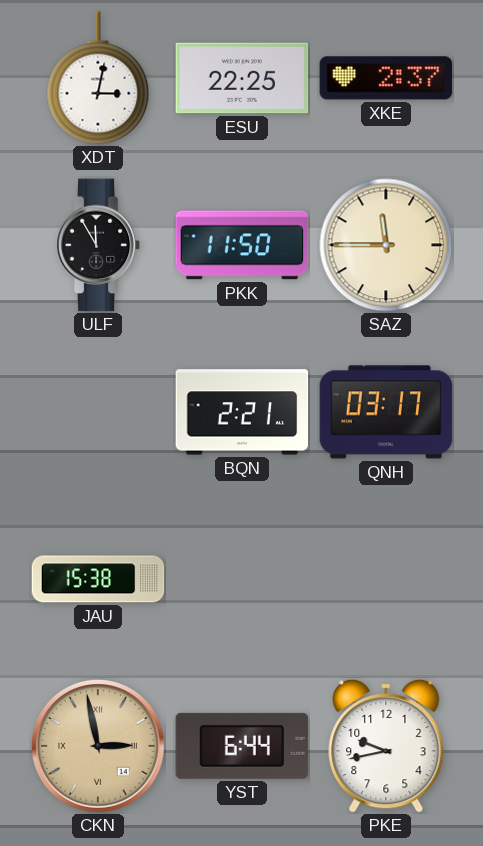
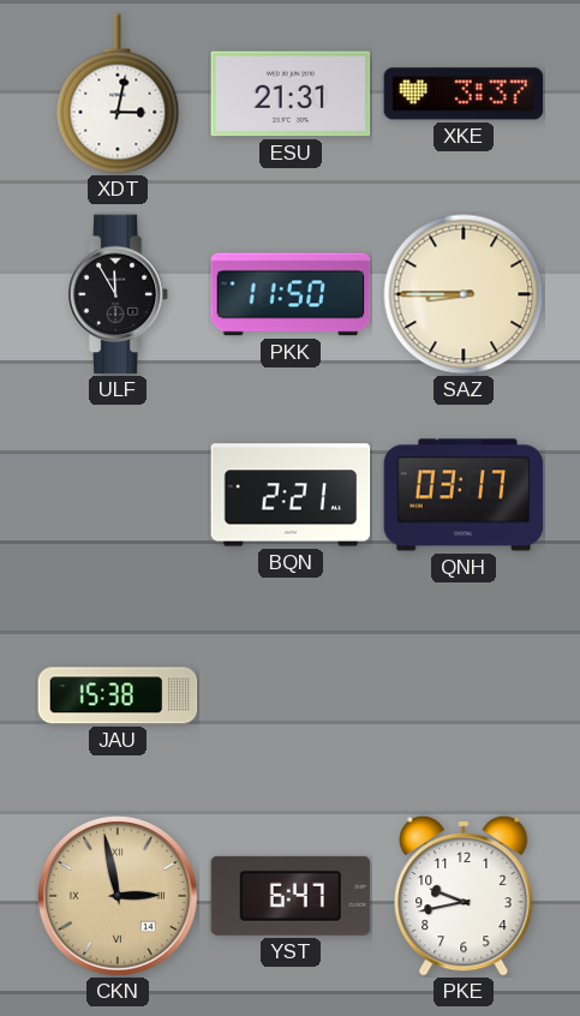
ESU: 22:25 -> 21:31 (291, 94)
XKE: 2:37 -> 3:37 (464, 94)
SAZ: 11:45 -> 8:45 (464, 294)
YST: 6:44 -> 6:47 (291, 896)
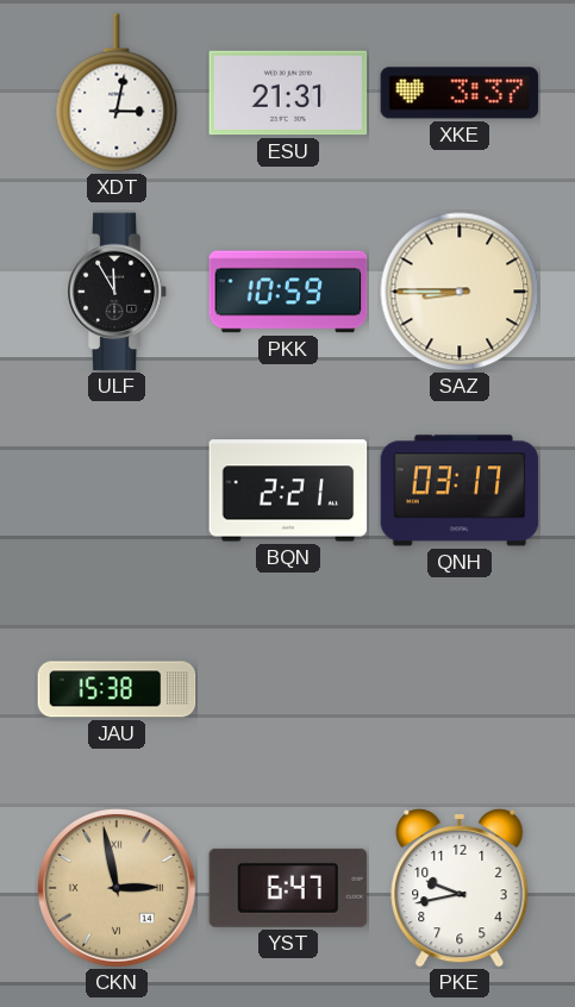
PKK: 11:50 -> 10:59 (288, 292)
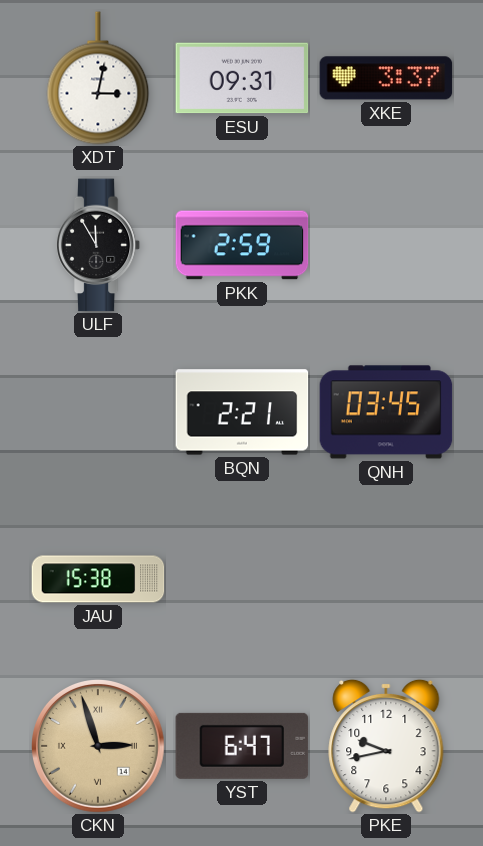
ESU: 21:31 -> 09:31 (242, 78)
PKK: 10:59 -> 2:59 (242, 245)
SAZ: 8:45 -> none (460, 292)
QNH: 03:17 -> 03:45 (386, 412)
CKN: 2:58 -> 2:57 (99, 747)
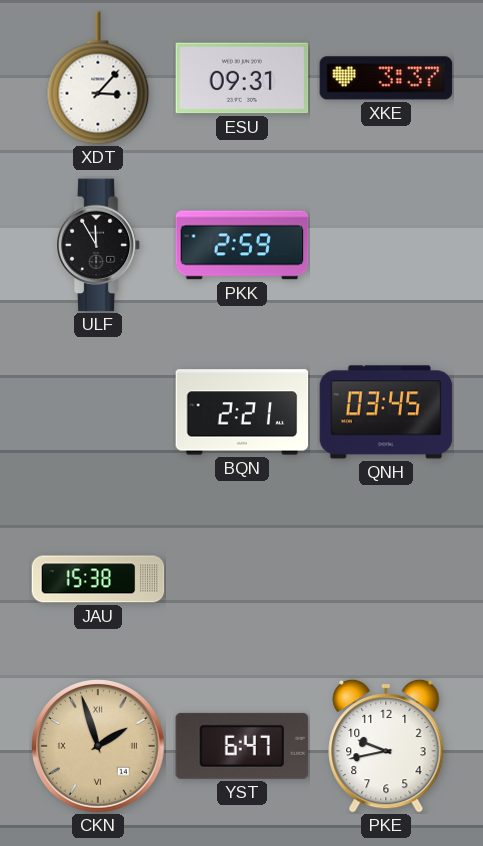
XDT: 3:02 -> 3:07 (98, 78)
CKN: 2:57 -> 1:57 (99, 747)
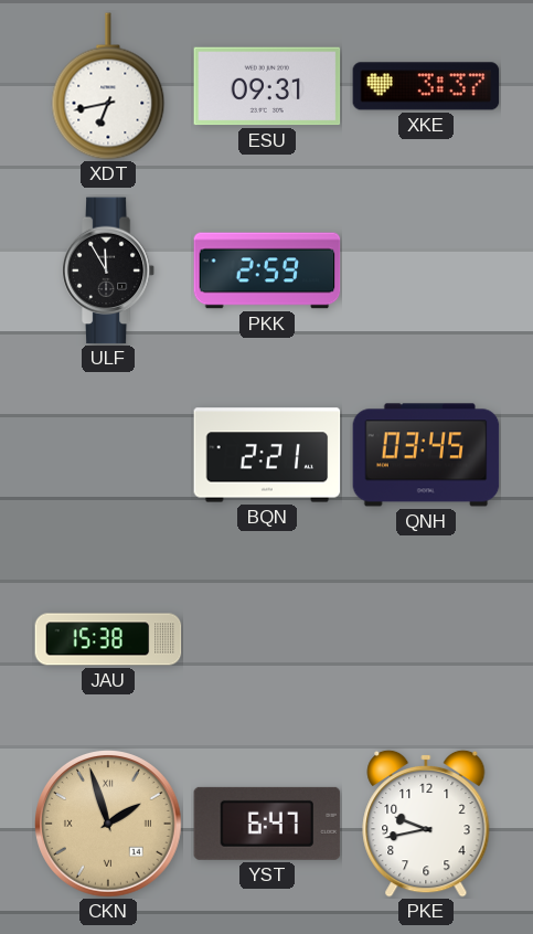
XDT: 3:07 -> 6:43 (108, 86)
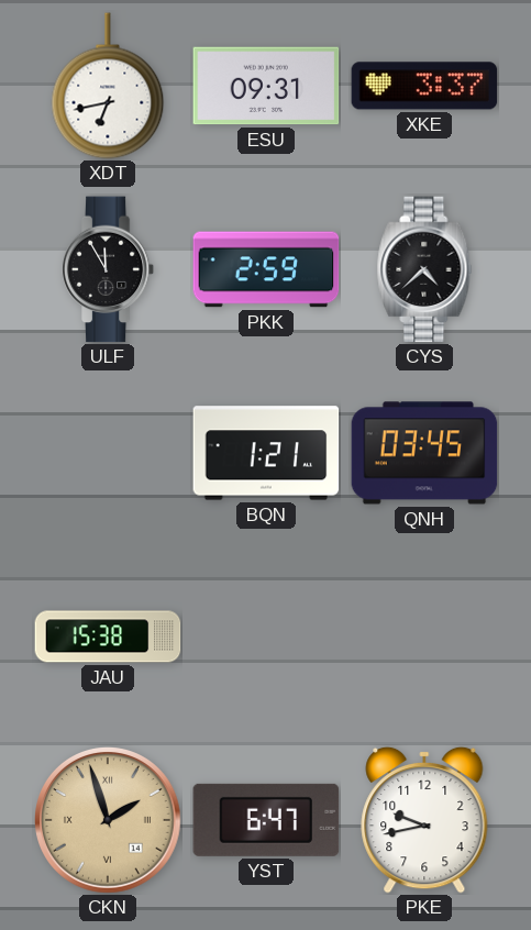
CYS: none -> 4:38 (424, 269)
BQN: 2:21 -> 1:21 (266, 453)
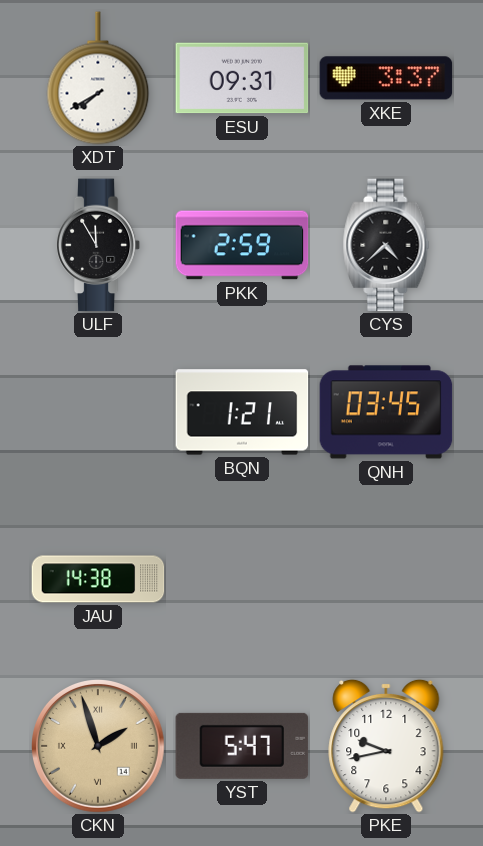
XDT: 6:43 -> 7:40 (98, 78)
JAU: 15:38 -> 14:38 (98, 579)
YST: 6:47 -> 5:47 (242, 746)
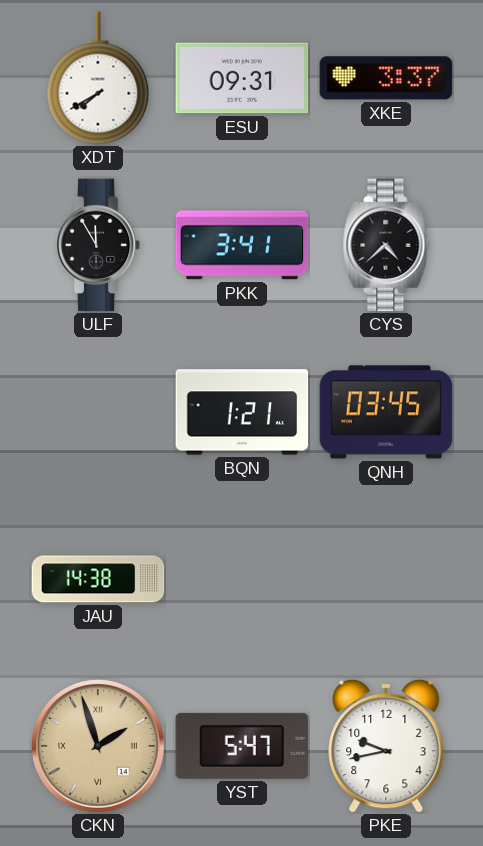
PKK: 2:59 -> 3:41 (242, 245)
